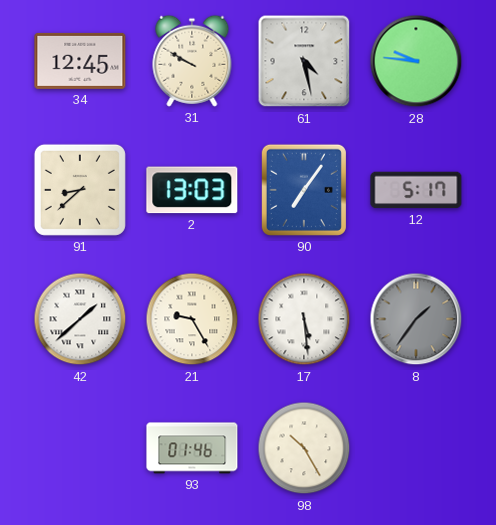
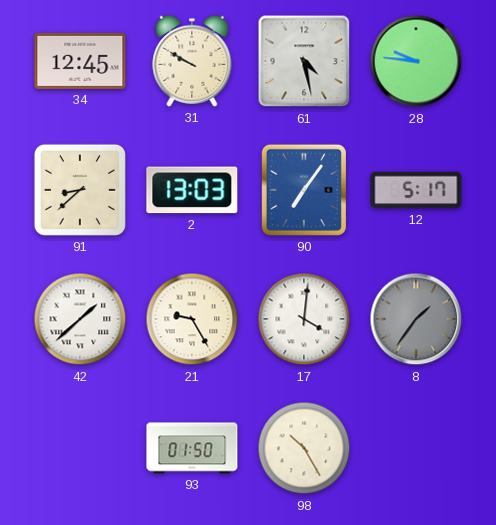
17: 5:29 -> 4:01 (304, 319)
93: 01:46 -> 01:50 (192, 448)
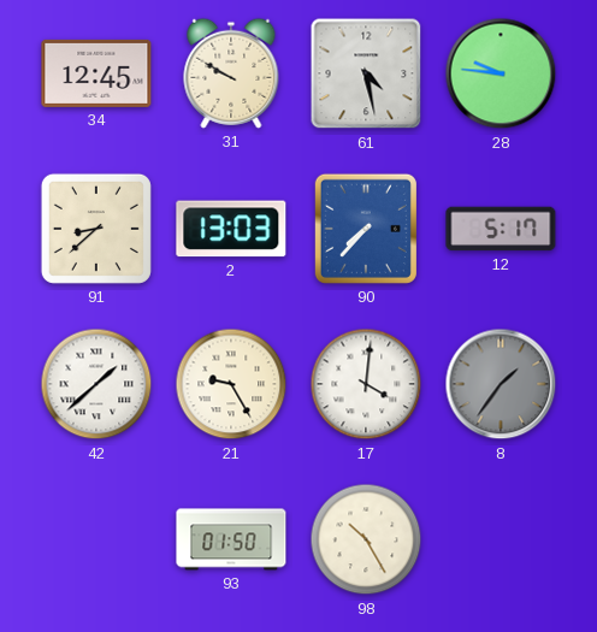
90: 7:06 -> 7:37 (366, 229)
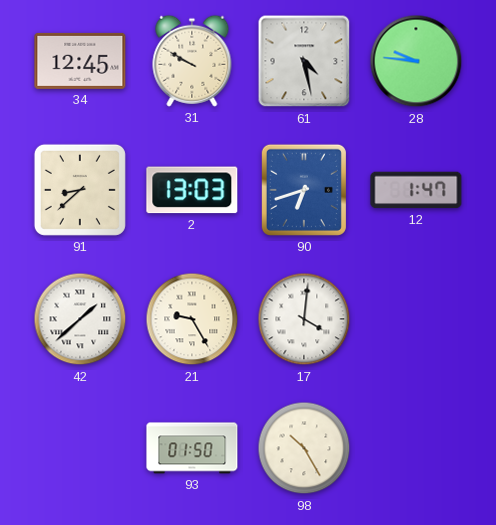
90: 7:37 -> 6:42 (304, 190)
12: 5:17 -> 1:47 (416, 190)
8: 1:36 -> none (501, 384)
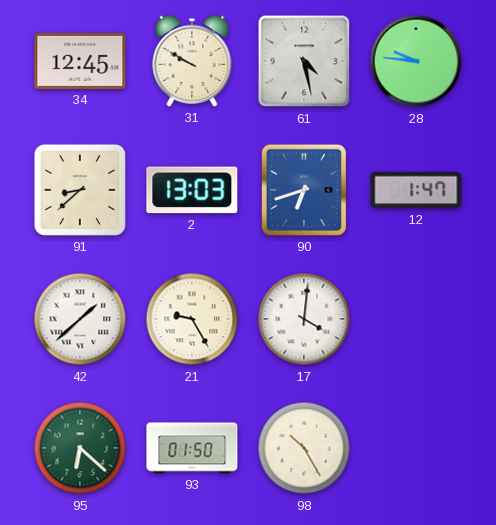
95: none -> 6:22 (80, 448)
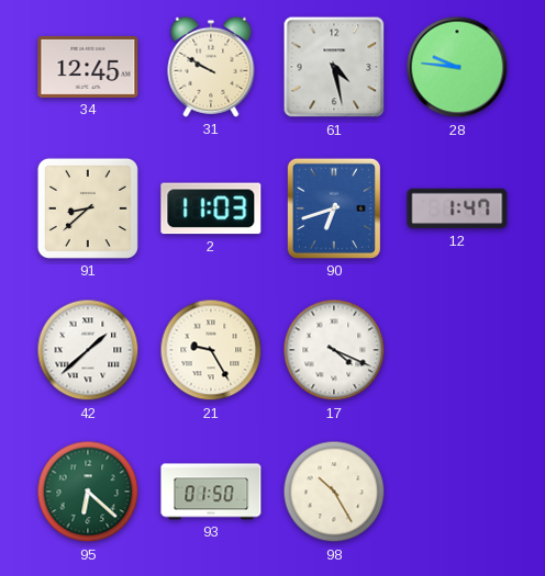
2: 13:03 -> 11:03 (211, 208)
17: 4:01 -> 4:19 (334, 350)
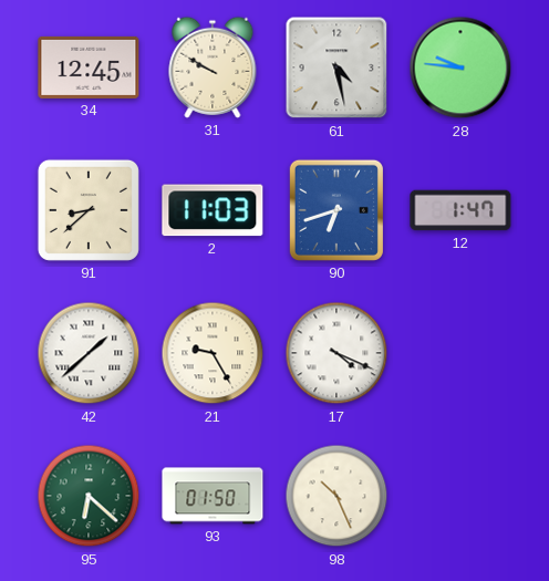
98: 10:25 -> 10:26 (336, 496)
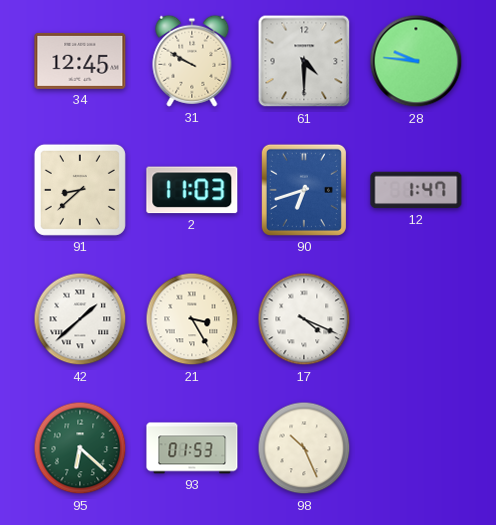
61: 4:28 -> 4:30 (304, 61)
21: 9:25 -> 3:25 (192, 319)
93: 01:50 -> 01:53 (192, 448)
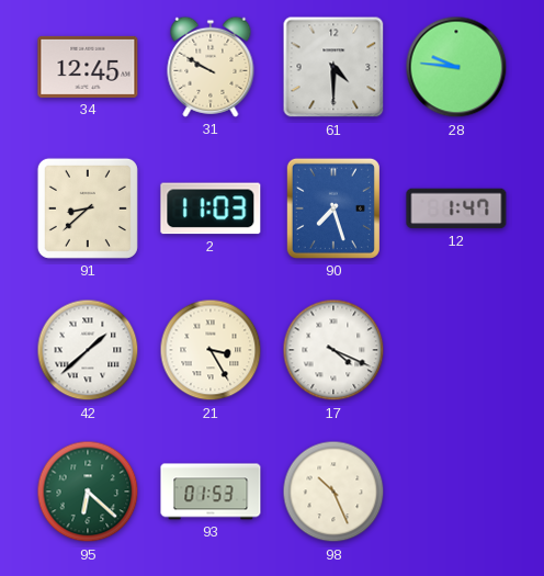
90: 6:42 -> 7:27 (333, 208)
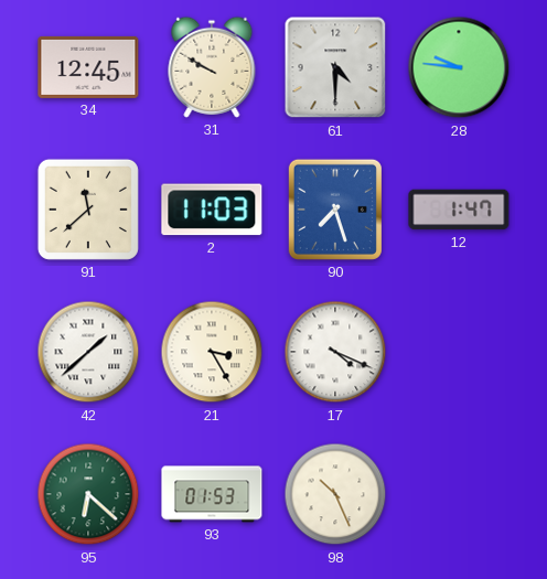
91: 8:38 -> 11:38 (88, 210)
